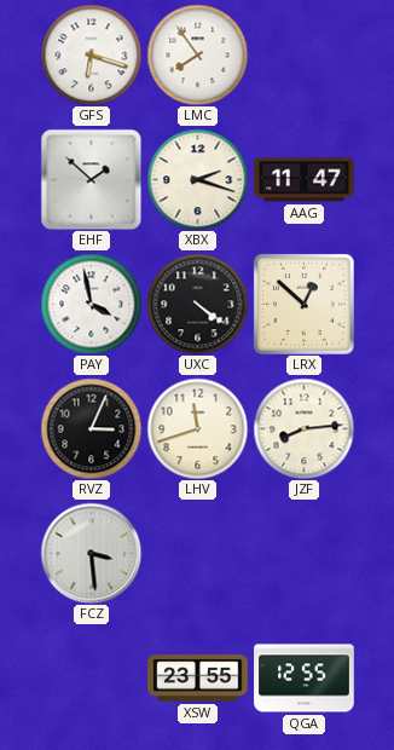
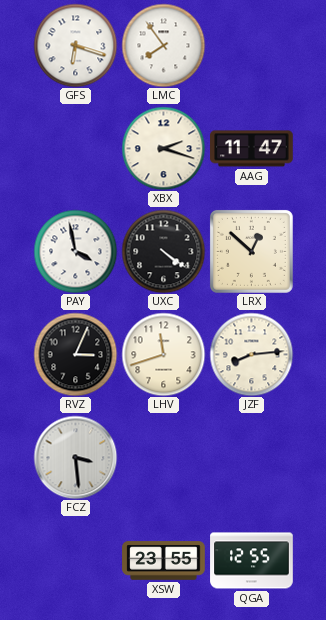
EHF: 1:52 -> none (91, 179)
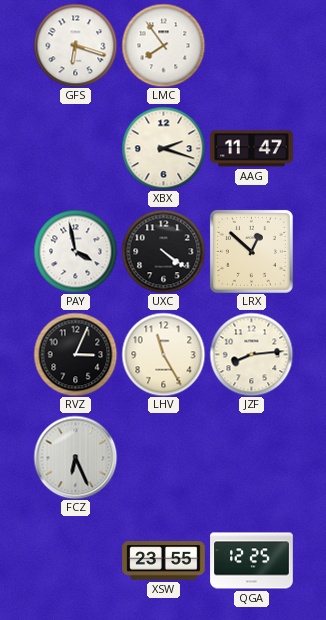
LHV: 11:42 -> 11:25 (163, 354)
FCZ: 3:29 -> 6:26 (75, 457)
QGA: 12:55 -> 12:25 (252, 561)
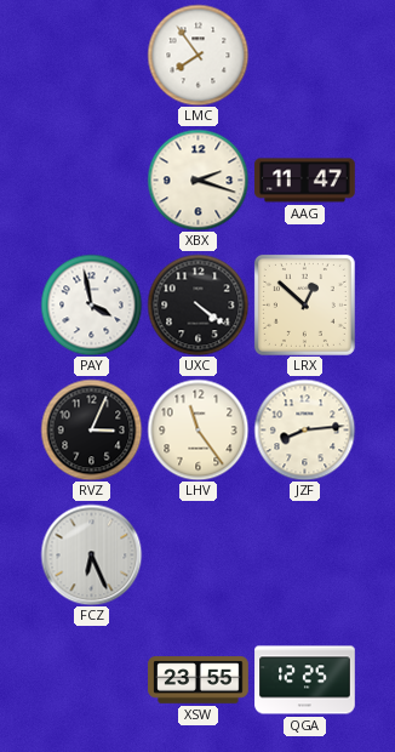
GFS: 6:18 -> none (75, 45)
LHV: 11:25 -> 11:24 (198, 429)
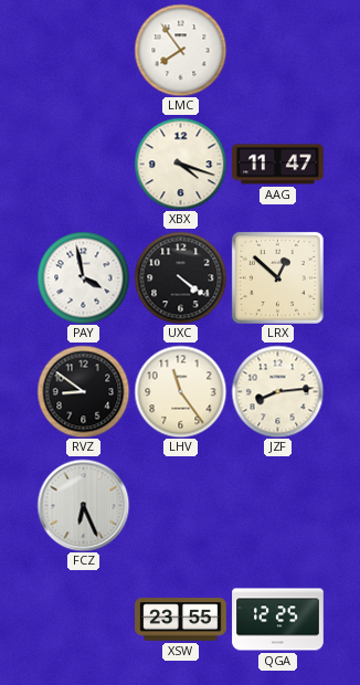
XBX: 2:18 -> 4:18 (180, 164)
RVZ: 3:04 -> 8:51 (83, 391)
